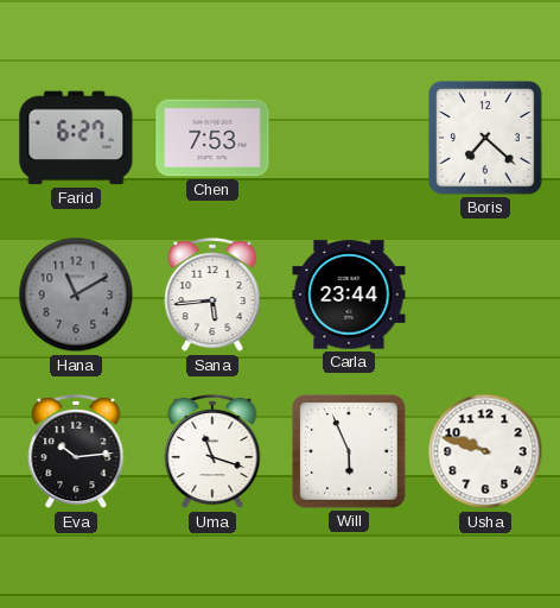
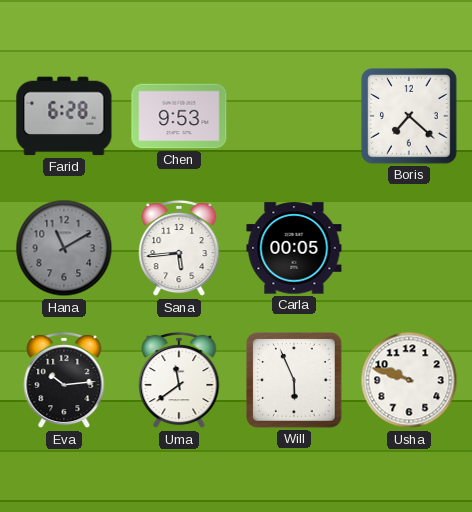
Farid: 6:27 -> 6:28 (64, 116)
Chen: 7:53 -> 9:53 (179, 116)
Carla: 23:44 -> 00:05 (294, 248)
Uma: 11:18 -> 11:39 (179, 380)
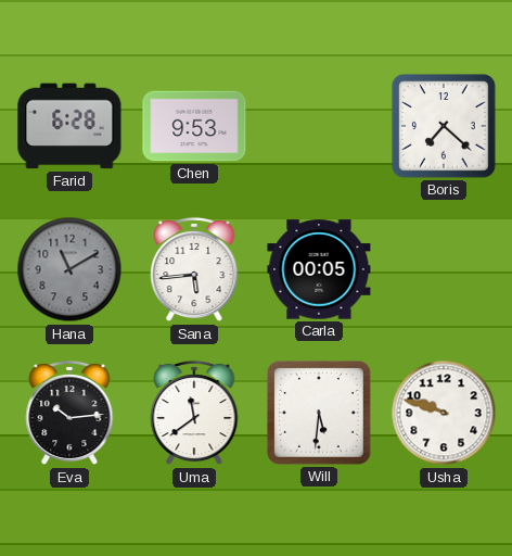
Will: 5:56 -> 5:31 (319, 413)
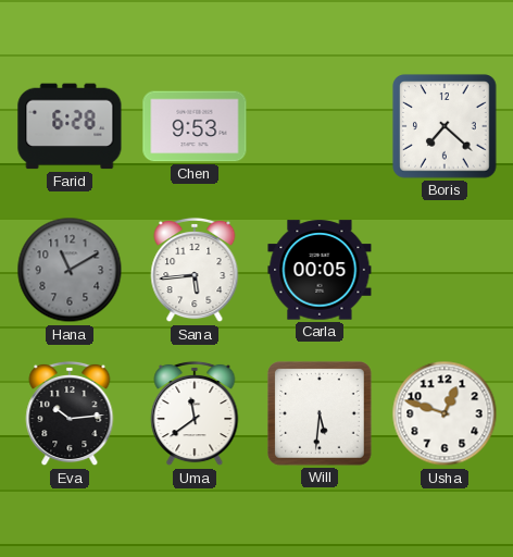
Usha: 9:48 -> 12:48 (445, 413)
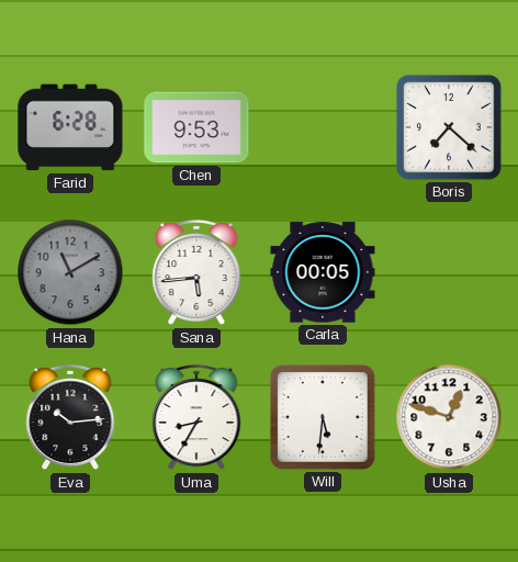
Uma: 11:39 -> 8:35 (196, 417)
